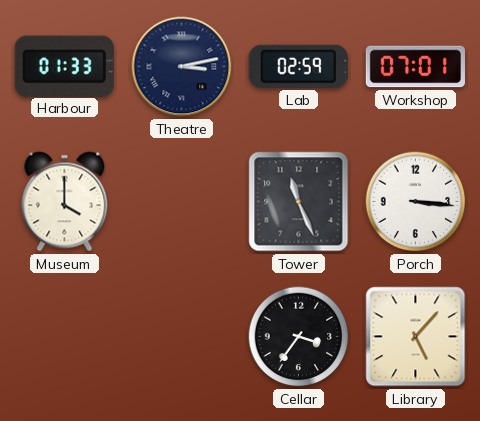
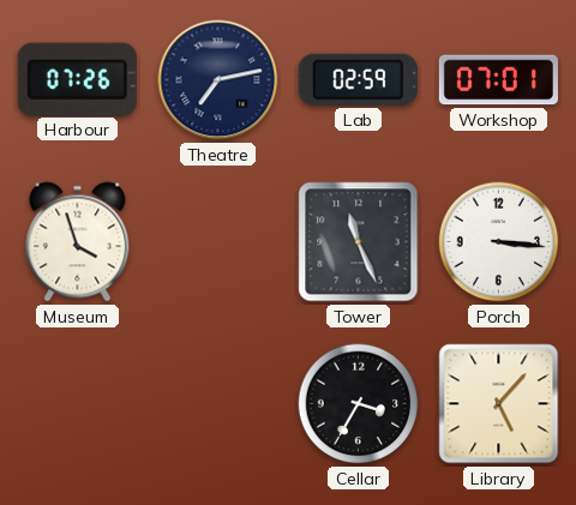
Harbour: 01:33 -> 07:26 (77, 79)
Theatre: 3:13 -> 7:13 (218, 80)
Museum: 4:00 -> 3:57 (78, 242)
Cellar: 3:36 -> 3:35 (359, 404)
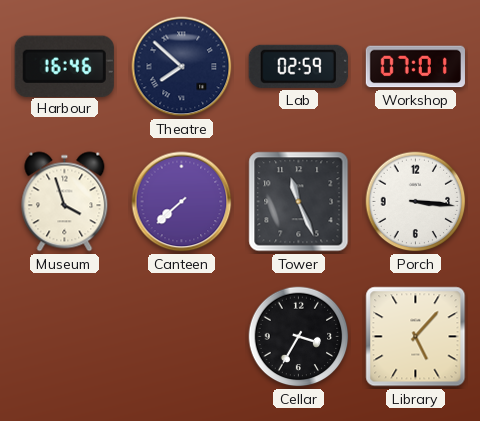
Harbour: 07:26 -> 16:46 (64, 66)
Theatre: 7:13 -> 7:52 (182, 67)
Canteen: none -> 7:38 (182, 202)
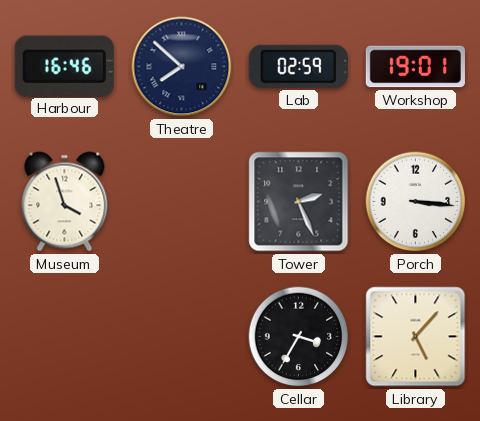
Workshop: 07:01 -> 19:01 (415, 67)
Canteen: 7:38 -> none (182, 202)
Tower: 11:26 -> 2:26 (299, 202)
